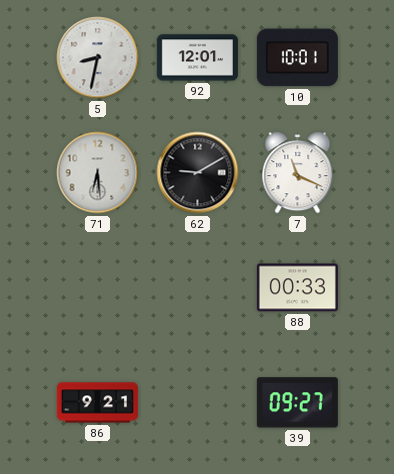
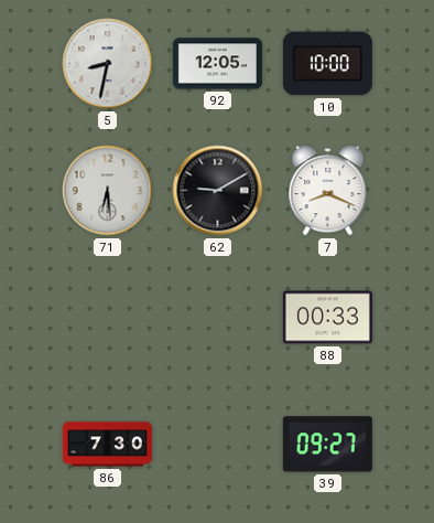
92: 12:01 -> 12:05 (217, 64)
10: 10:01 -> 10:00 (327, 64)
7: 11:19 -> 8:19 (328, 191)
86: 9:21 -> 7:30 (107, 445)
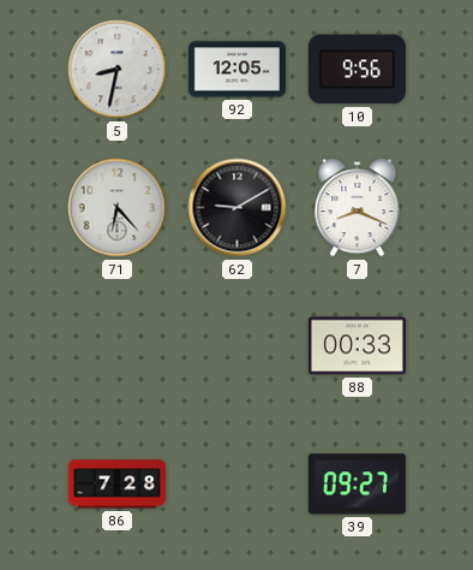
10: 10:00 -> 9:56 (357, 70)
71: 6:29 -> 6:23 (118, 208)
86: 7:30 -> 7:28 (116, 485)
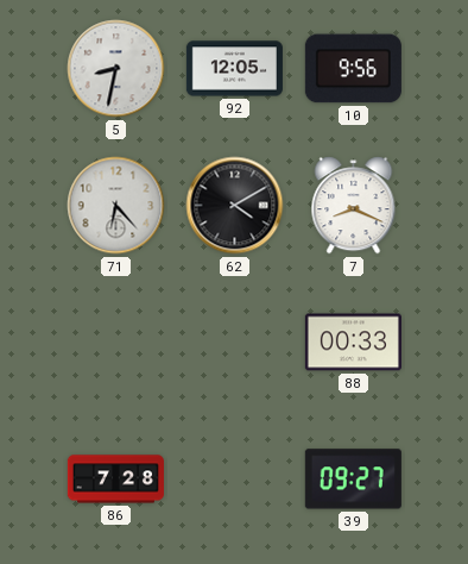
62: 9:10 -> 4:10 (235, 206)
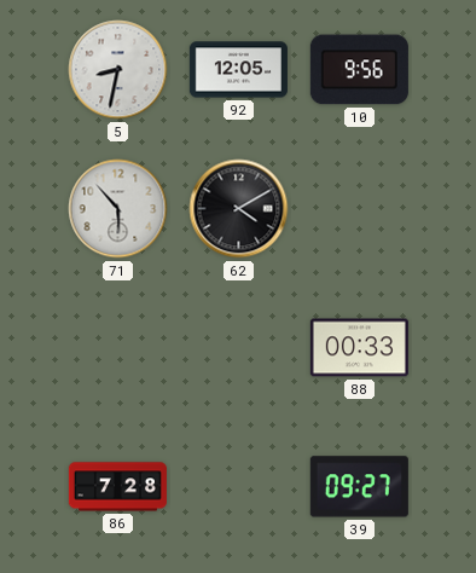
71: 6:23 -> 5:53 (118, 209)
7: 8:19 -> none (354, 206)
